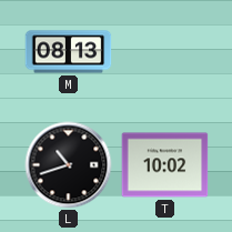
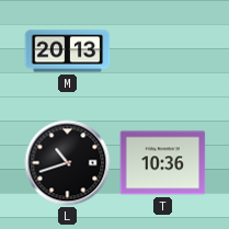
M: 08:13 -> 20:13 (68, 51)
T: 10:02 -> 10:36 (163, 163)
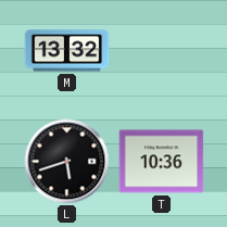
M: 20:13 -> 13:32 (67, 51)
L: 10:42 -> 5:42 (67, 162)
